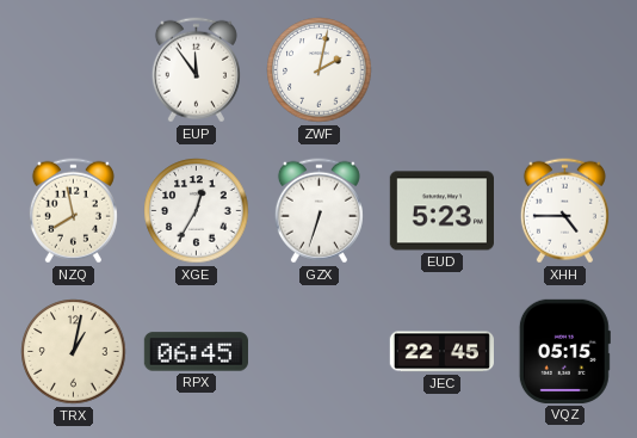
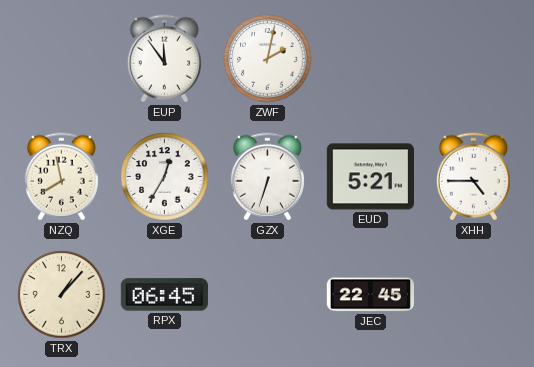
EUD: 5:23 -> 5:21 (370, 177)
TRX: 1:02 -> 1:07 (62, 295)
VQZ: 05:15 -> none (564, 351)
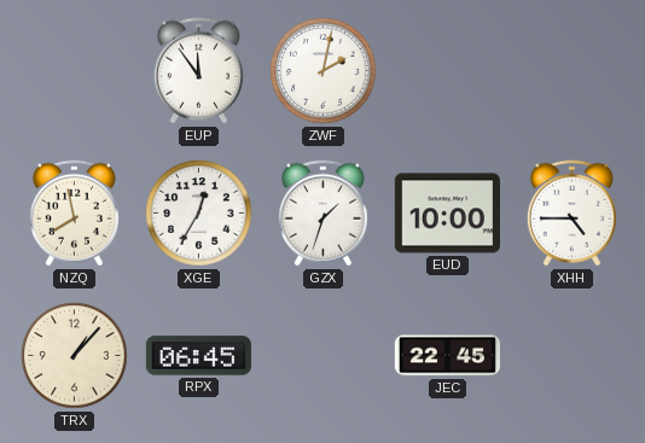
GZX: 6:33 -> 1:33 (322, 214)
EUD: 5:21 -> 10:00 (447, 214)
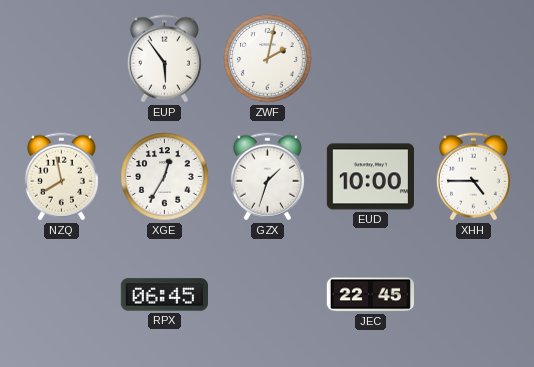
EUP: 11:54 -> 5:54 (164, 59)
TRX: 1:07 -> none (75, 356)
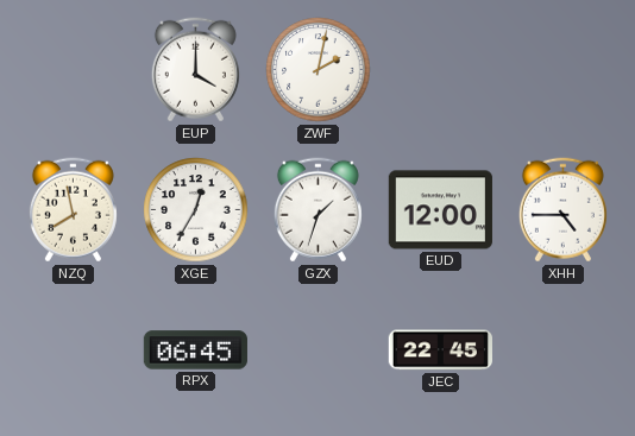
EUP: 5:54 -> 4:00 (195, 70)
EUD: 10:00 -> 12:00 (440, 210)
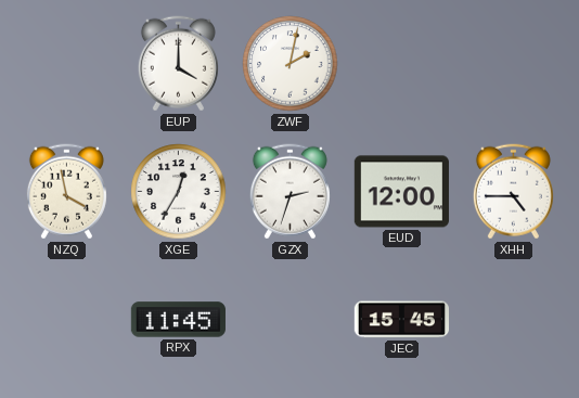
NZQ: 7:58 -> 3:58 (66, 192)
GZX: 1:33 -> 2:33 (289, 192)
RPX: 06:45 -> 11:45 (178, 320)
JEC: 22:45 -> 15:45 (401, 320)
